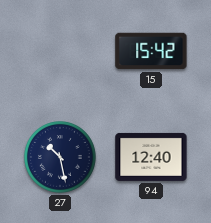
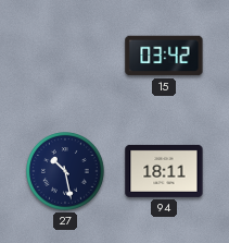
15: 15:42 -> 03:42 (164, 56)
94: 12:40 -> 18:11 (164, 171)
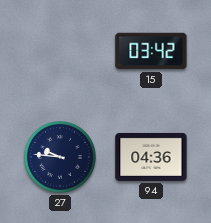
27: 10:28 -> 9:46 (60, 157)
94: 18:11 -> 04:36 (151, 157)
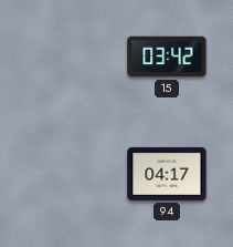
27: 9:46 -> none (60, 157)
94: 04:36 -> 04:17 (167, 174)
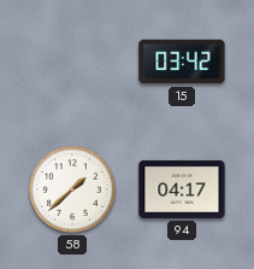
58: none -> 1:38 (72, 189)
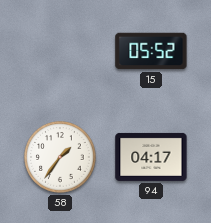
15: 03:42 -> 05:52 (151, 51)
58: 1:38 -> 1:36 (60, 157)
